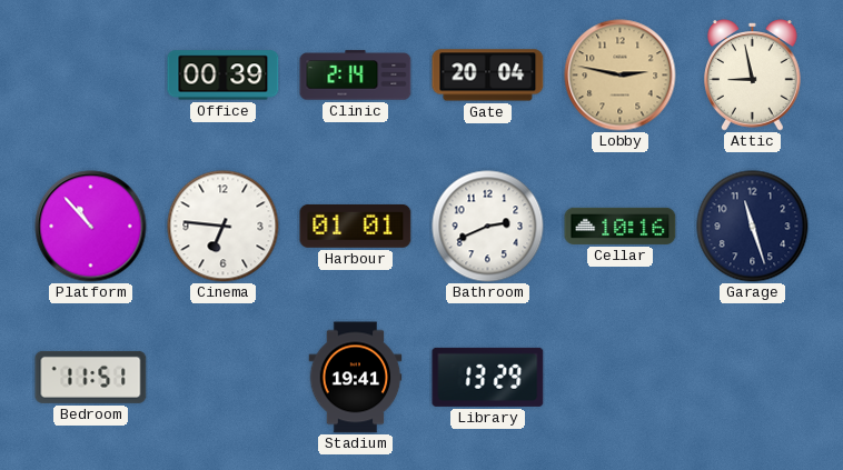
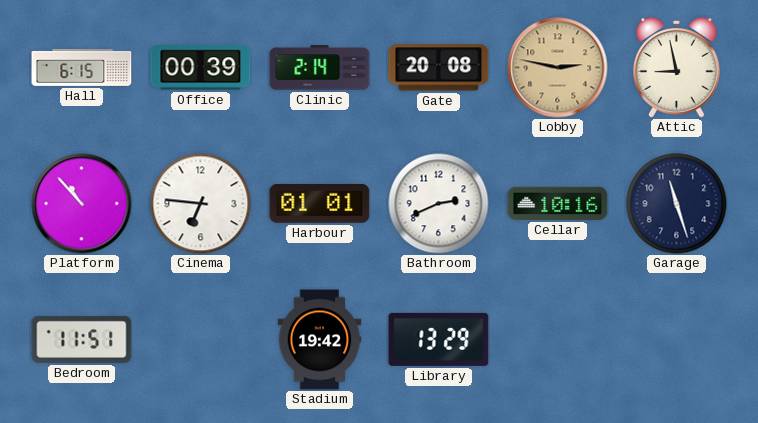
Hall: none -> 6:15 (82, 67)
Gate: 20:04 -> 20:08 (439, 68)
Stadium: 19:41 -> 19:42 (320, 340)
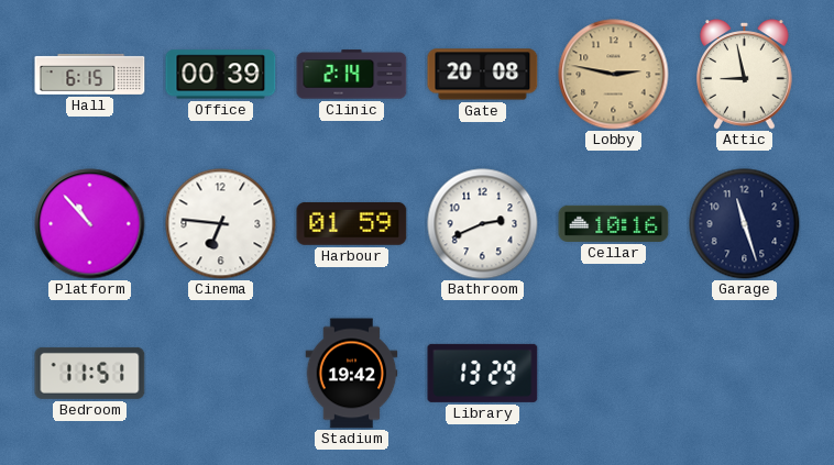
Harbour: 01:01 -> 01:59 (352, 223)
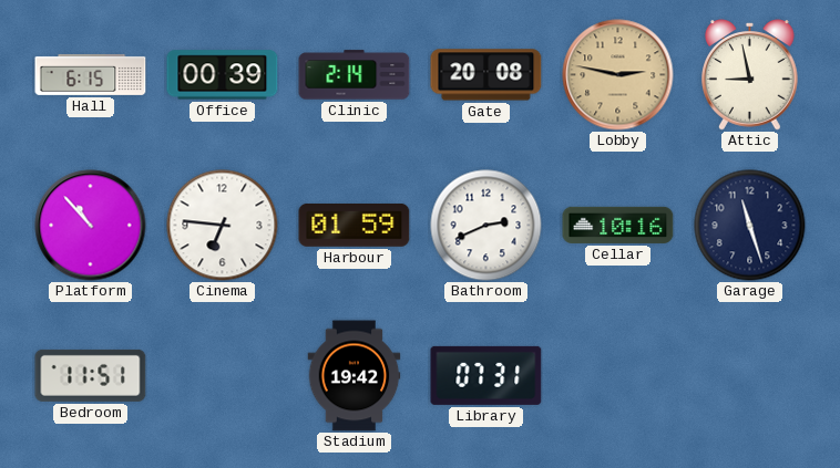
Library: 13:29 -> 07:31 (486, 375)
